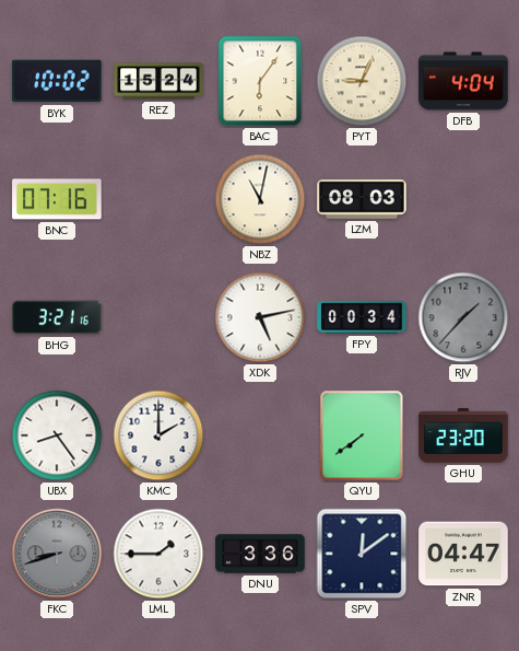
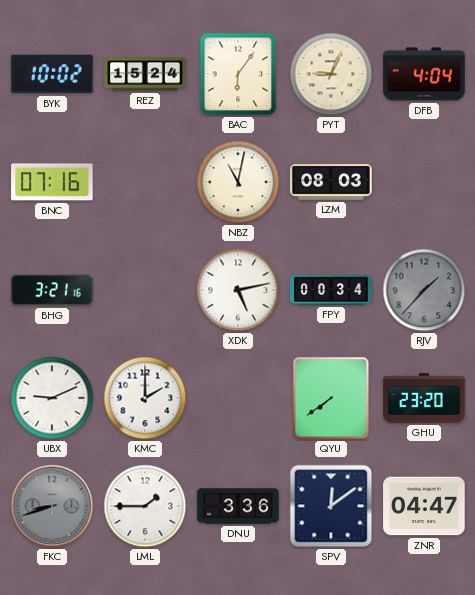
UBX: 8:24 -> 9:11 (52, 398)
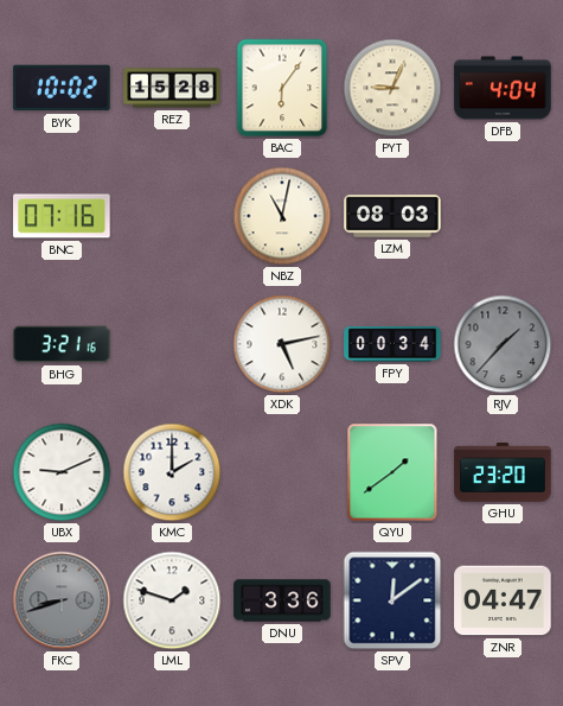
REZ: 15:24 -> 15:28 (172, 88)
QYU: 7:39 -> 1:39 (392, 472)
LML: 1:45 -> 1:48 (172, 600)
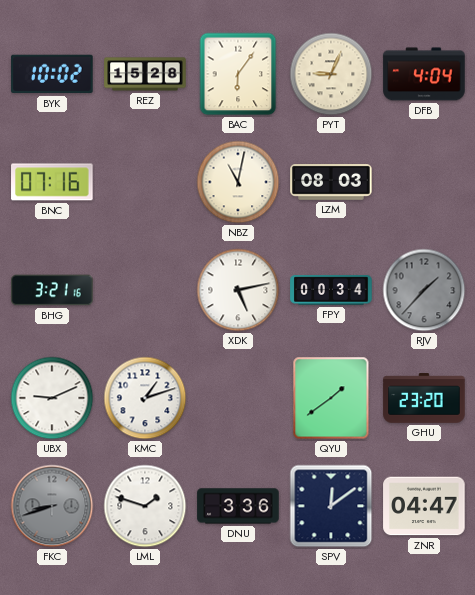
KMC: 2:00 -> 1:12 (145, 398)
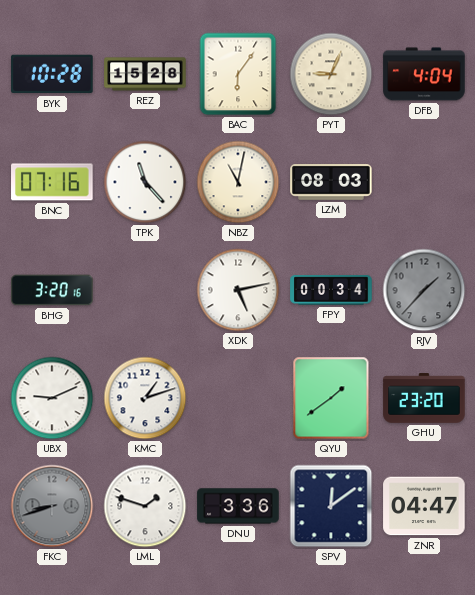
BYK: 10:02 -> 10:28 (52, 74)
TPK: none -> 11:23 (145, 182)
BHG: 3:21 -> 3:20 (52, 290)
